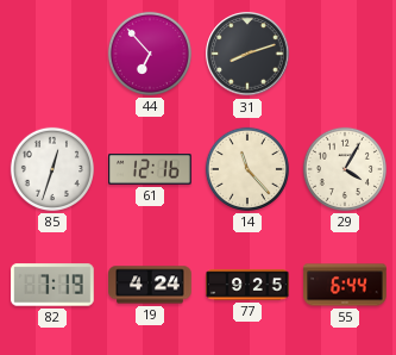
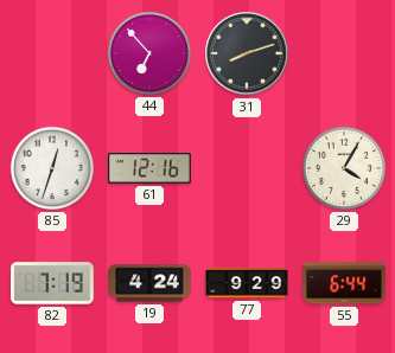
14: 11:23 -> none (247, 169)
77: 9:25 -> 9:29 (247, 283)
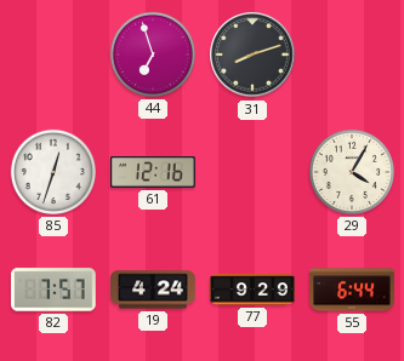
44: 6:53 -> 6:57 (153, 55)
82: 7:19 -> 7:57 (53, 290)
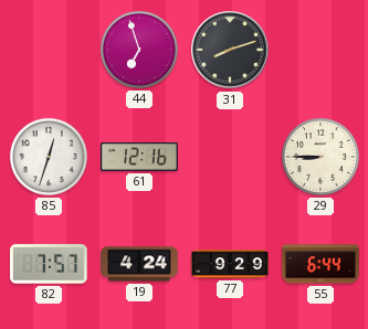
29: 4:05 -> 8:45 (320, 157)
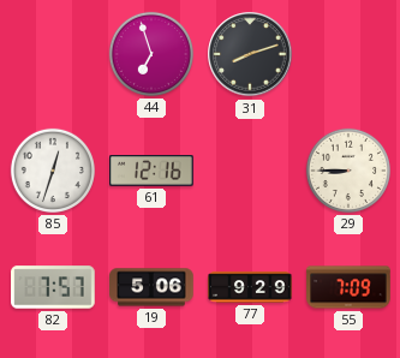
19: 4:24 -> 5:06 (151, 287)
55: 6:44 -> 7:09 (348, 287)
